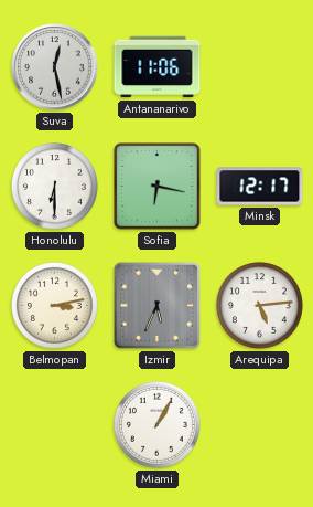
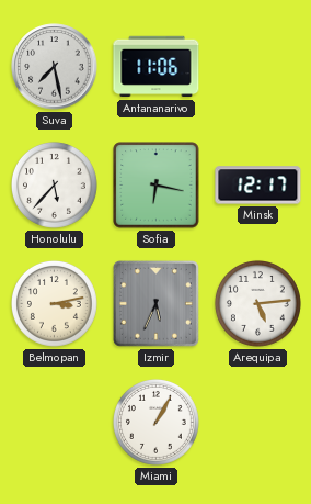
Suva: 12:28 -> 7:28 (55, 67)
Honolulu: 6:30 -> 5:37 (54, 184)
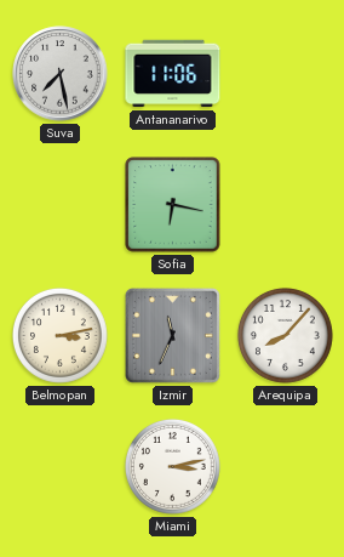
Honolulu: 5:37 -> none (54, 184)
Minsk: 12:17 -> none (258, 186)
Izmir: 5:34 -> 11:34 (172, 335)
Arequipa: 5:14 -> 8:07 (285, 335)
Miami: 1:05 -> 3:13 (172, 466)
